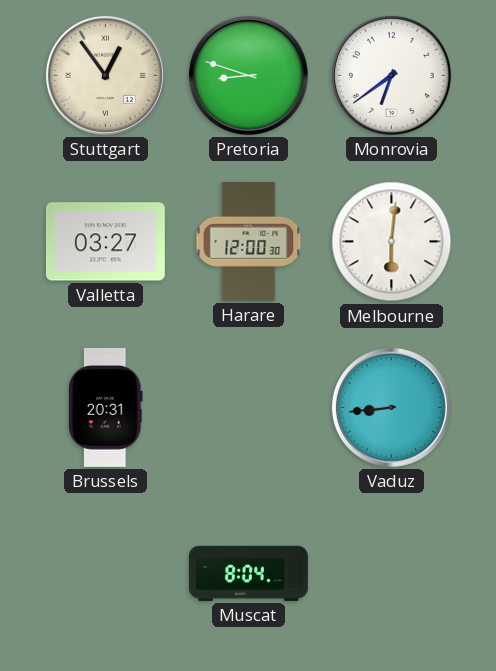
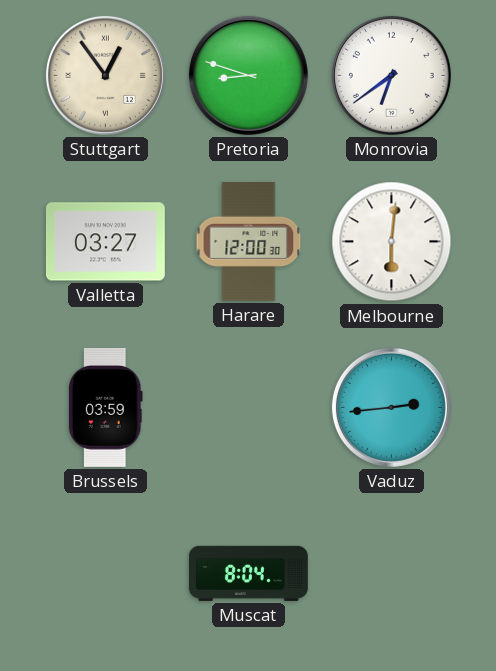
Brussels: 20:31 -> 03:59 (106, 407)
Vaduz: 8:44 -> 2:44 (391, 407)
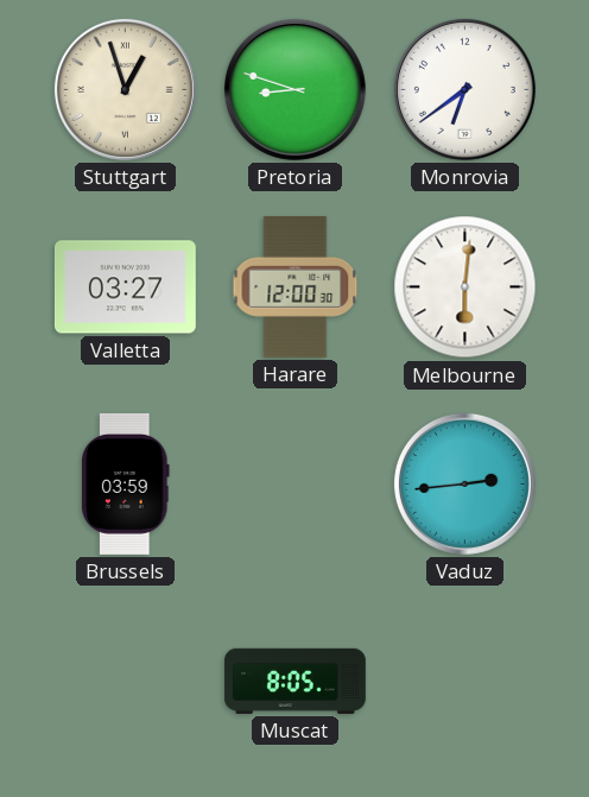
Stuttgart: 12:54 -> 12:57 (125, 89)
Muscat: 8:04 -> 8:05 (294, 681)
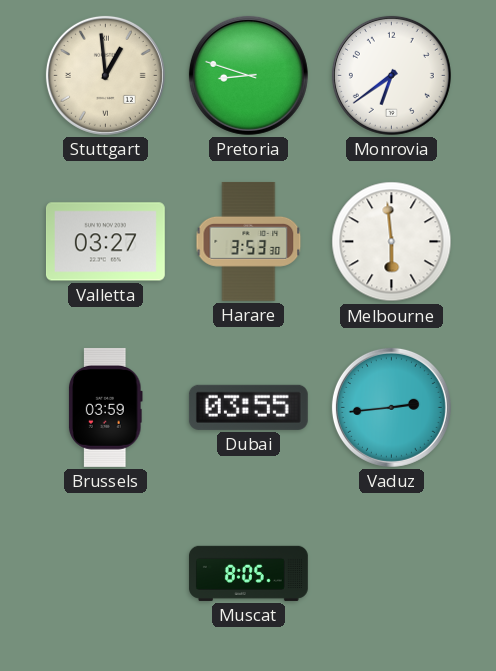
Stuttgart: 12:57 -> 12:59 (105, 75)
Harare: 12:00 -> 3:53 (249, 241)
Melbourne: 6:01 -> 5:59 (392, 242)
Dubai: none -> 03:55 (248, 407)
